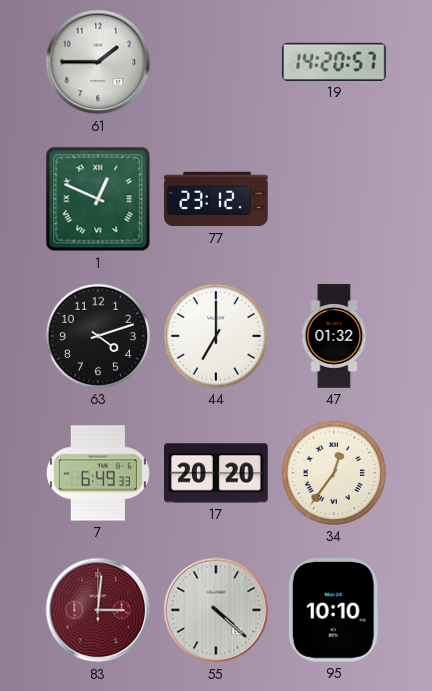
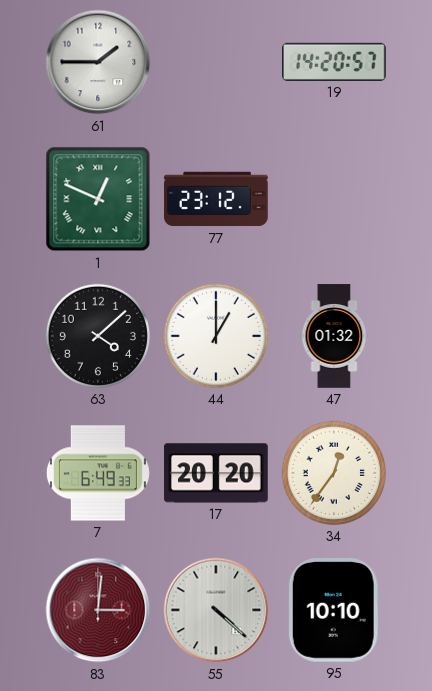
63: 4:12 -> 4:08 (98, 336)
44: 7:00 -> 1:00 (216, 336)
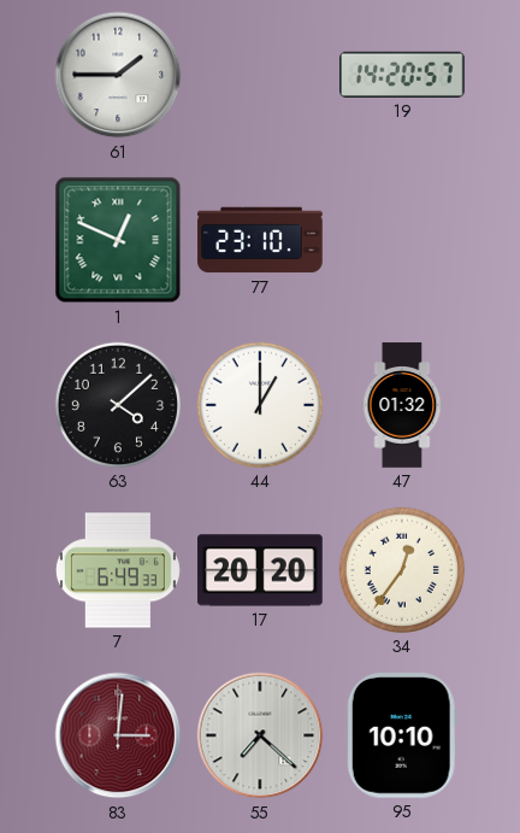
77: 23:12 -> 23:10 (260, 240)
55: 4:22 -> 7:22 (260, 735)
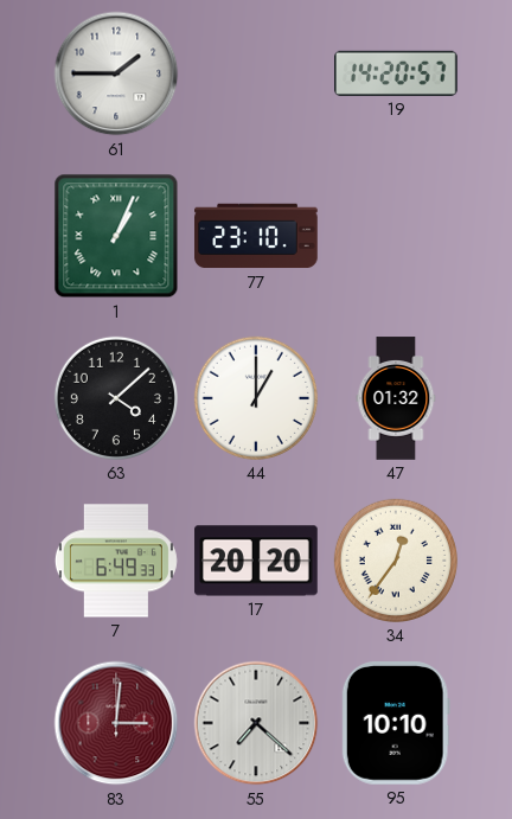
1: 12:49 -> 1:04 (116, 236)
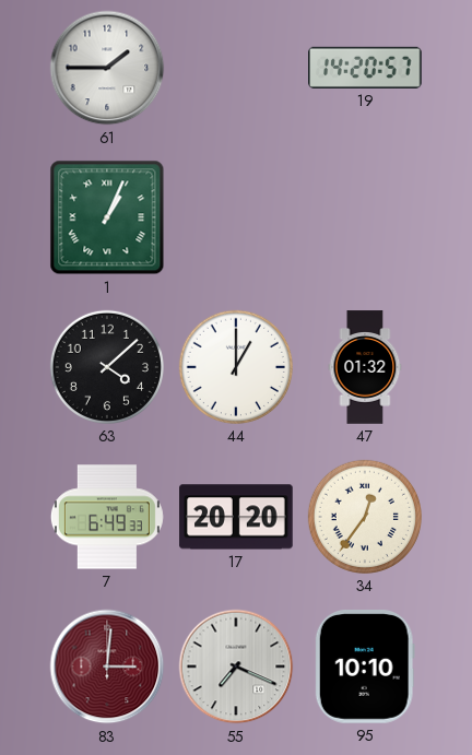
77: 23:10 -> none (256, 236)
55: 7:22 -> 7:19 (236, 666)
